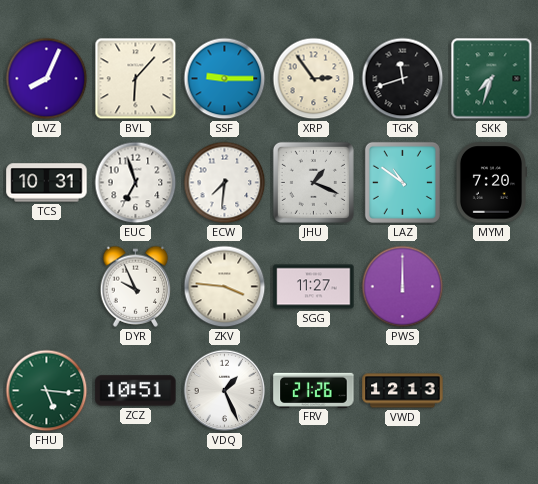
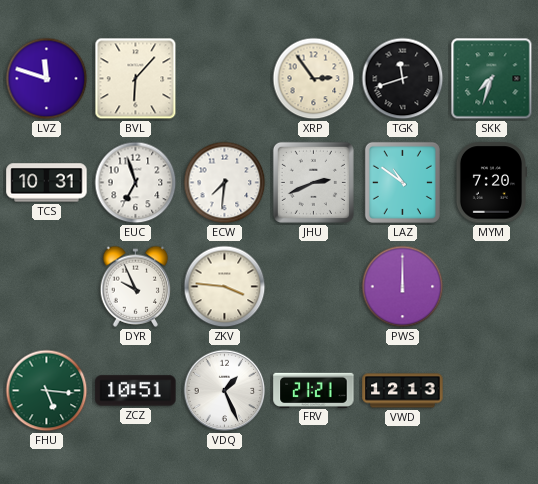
LVZ: 8:04 -> 11:48 (47, 79)
SSF: 9:15 -> none (225, 79)
JHU: 1:19 -> 2:41 (313, 182)
SGG: 11:27 -> none (314, 287)
FRV: 21:26 -> 21:21 (314, 390)
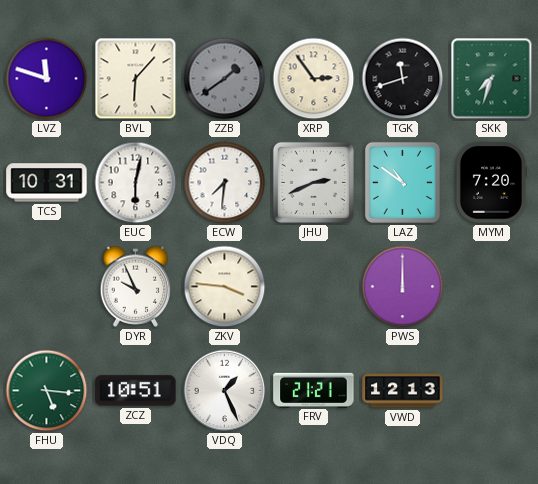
ZZB: none -> 1:39 (225, 79)
EUC: 6:57 -> 6:02 (136, 183)
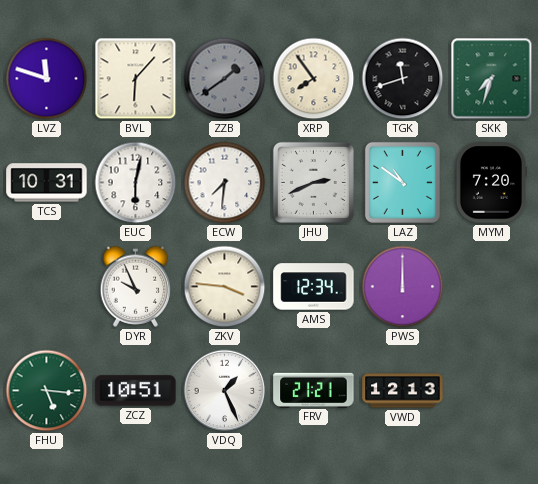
XRP: 2:54 -> 7:54 (314, 79)
AMS: none -> 12:34 (314, 287)
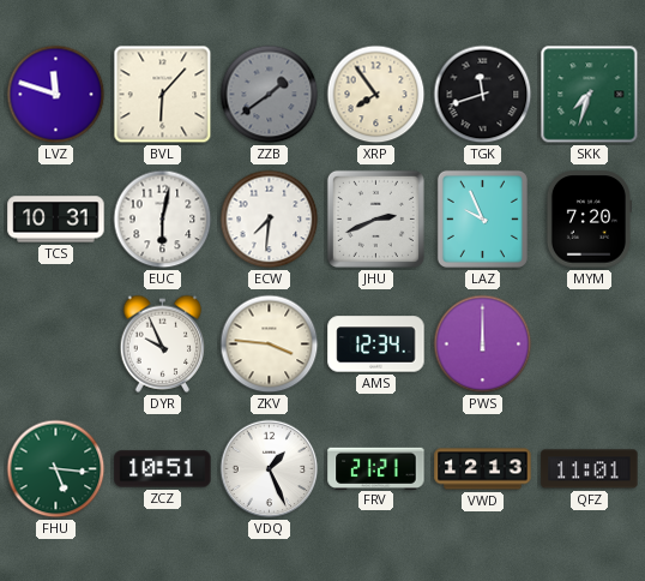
LAZ: 10:51 -> 9:56 (482, 218)
QFZ: none -> 11:01 (590, 469)
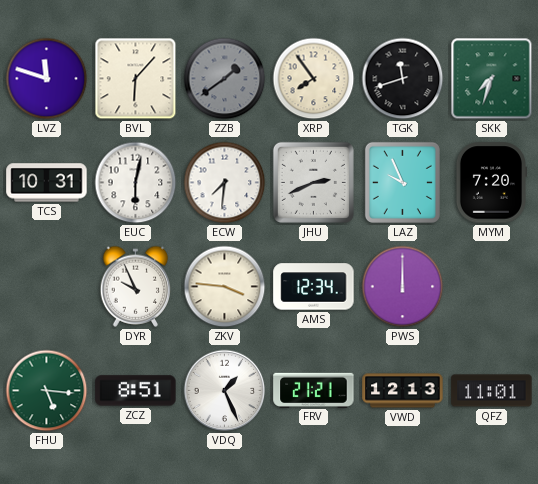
ZCZ: 10:51 -> 8:51 (136, 391)
